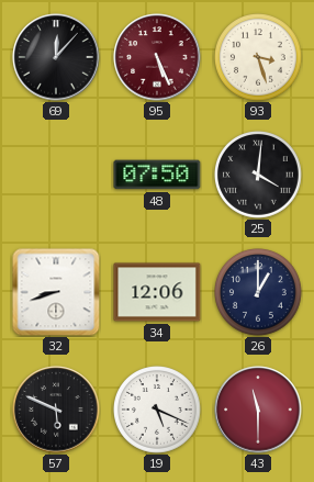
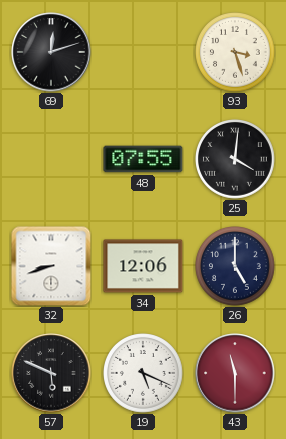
69: 12:07 -> 12:12 (51, 52)
95: 5:26 -> none (157, 57)
48: 07:50 -> 07:55 (143, 159)
26: 1:00 -> 5:00 (236, 267)
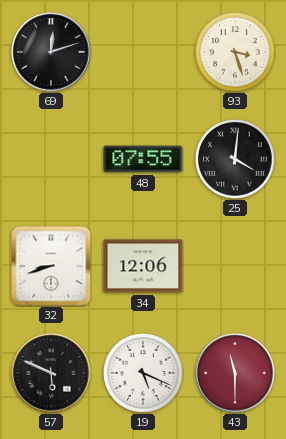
26: 5:00 -> none (236, 267)
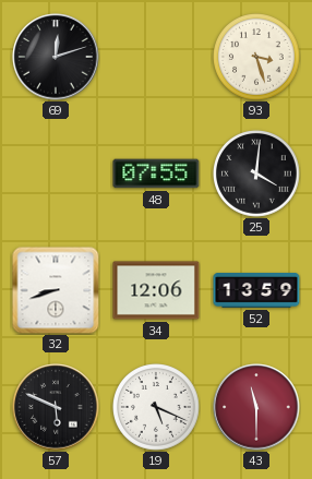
52: none -> 13:59 (256, 291)
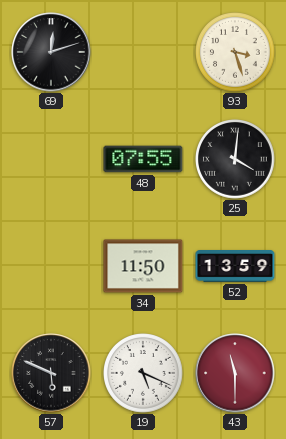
32: 8:42 -> none (56, 290)
34: 12:06 -> 11:50 (143, 266)
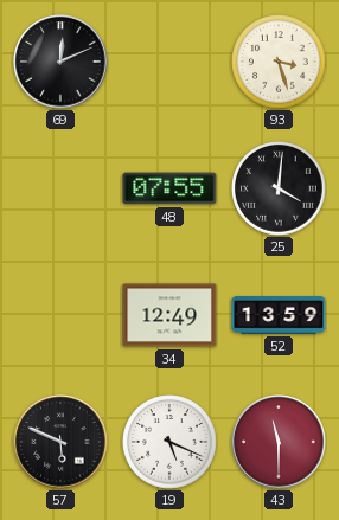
69: 12:12 -> 12:11 (60, 62)
34: 11:50 -> 12:49 (170, 315)
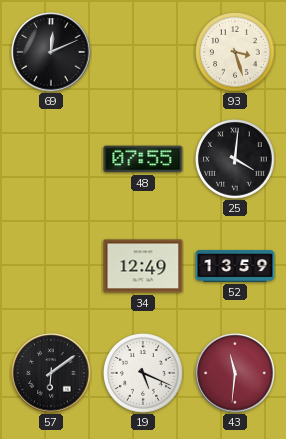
57: 5:49 -> 6:09 (51, 373)
43: 11:30 -> 11:31 (235, 373)
